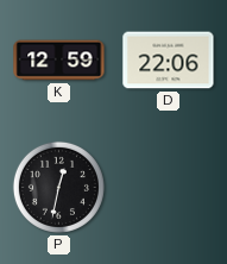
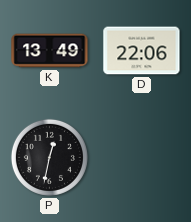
K: 12:59 -> 13:49 (50, 51)
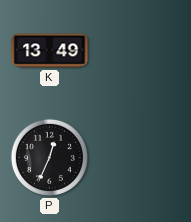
D: 22:06 -> none (142, 51)
P: 12:32 -> 12:34 (49, 157)
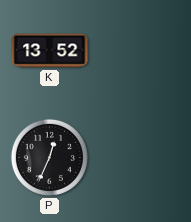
K: 13:49 -> 13:52 (50, 51)
